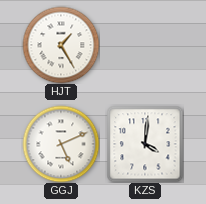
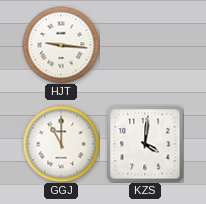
HJT: 1:25 -> 9:16 (61, 45)
GGJ: 5:11 -> 11:00 (61, 144)
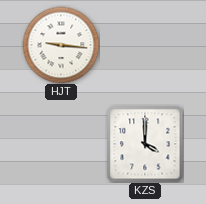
GGJ: 11:00 -> none (61, 144)
KZS: 4:01 -> 4:00 (145, 144)
